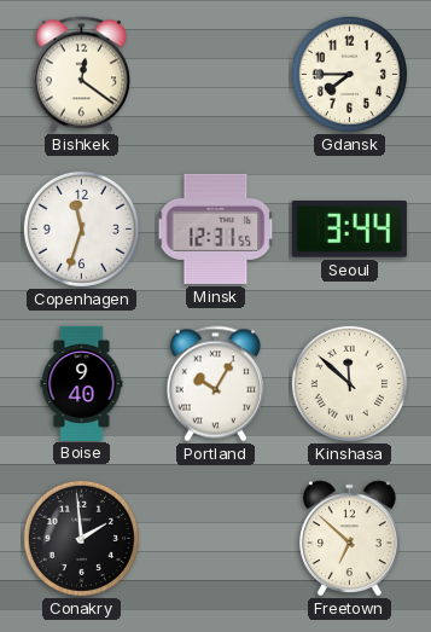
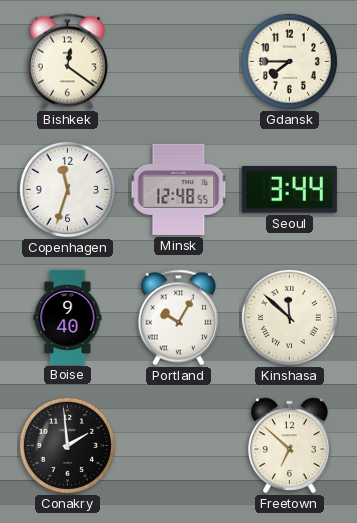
Minsk: 12:31 -> 12:48 (179, 189)
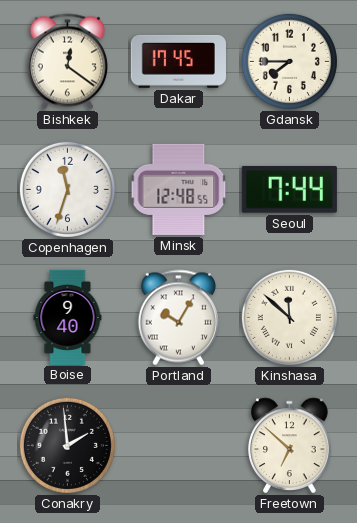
Dakar: none -> 17:45 (178, 61)
Seoul: 3:44 -> 7:44 (289, 190)
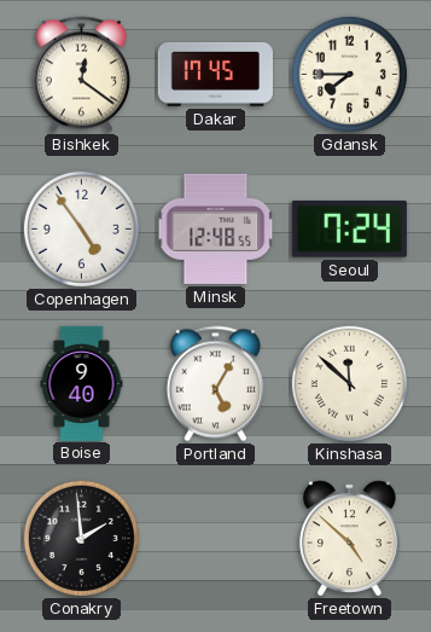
Copenhagen: 11:33 -> 4:54 (81, 228)
Seoul: 7:44 -> 7:24 (349, 230)
Portland: 10:05 -> 5:05 (215, 384)
Freetown: 6:52 -> 4:52 (350, 539)
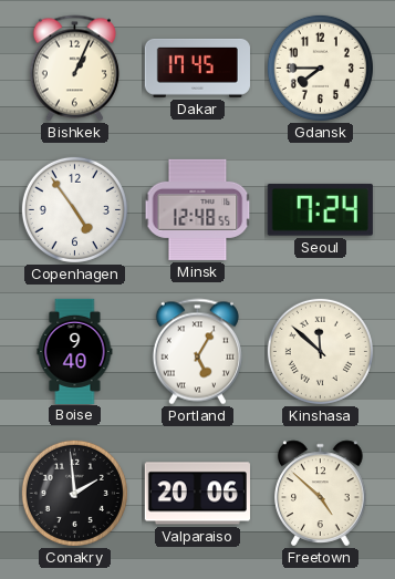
Bishkek: 12:21 -> 1:04 (74, 69)
Valparaiso: none -> 20:06 (197, 494)
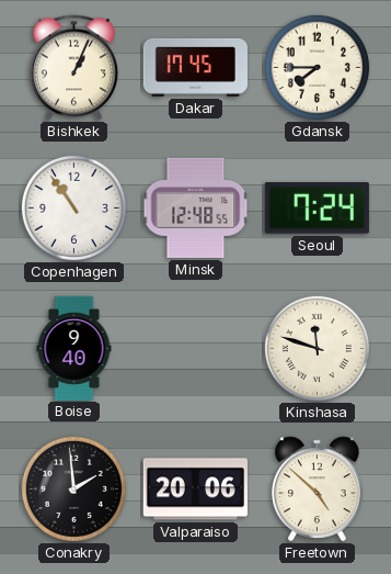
Copenhagen: 4:54 -> 10:54 (73, 207)
Portland: 5:05 -> none (197, 352)
Kinshasa: 11:52 -> 11:48 (317, 348)
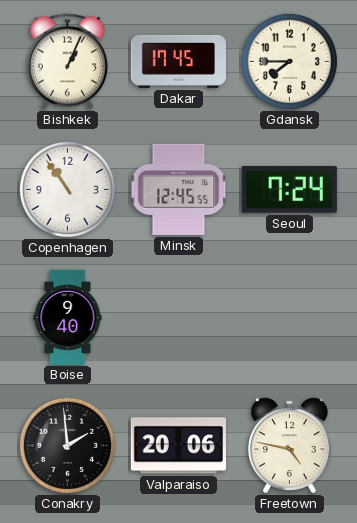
Minsk: 12:48 -> 12:45 (179, 189)
Kinshasa: 11:48 -> none (317, 348)
Freetown: 4:52 -> 4:47 (290, 446)
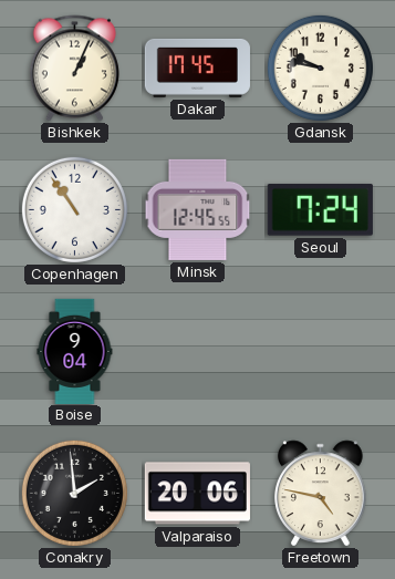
Gdansk: 7:45 -> 9:47 (320, 68)
Boise: 9:40 -> 9:04 (75, 351)
